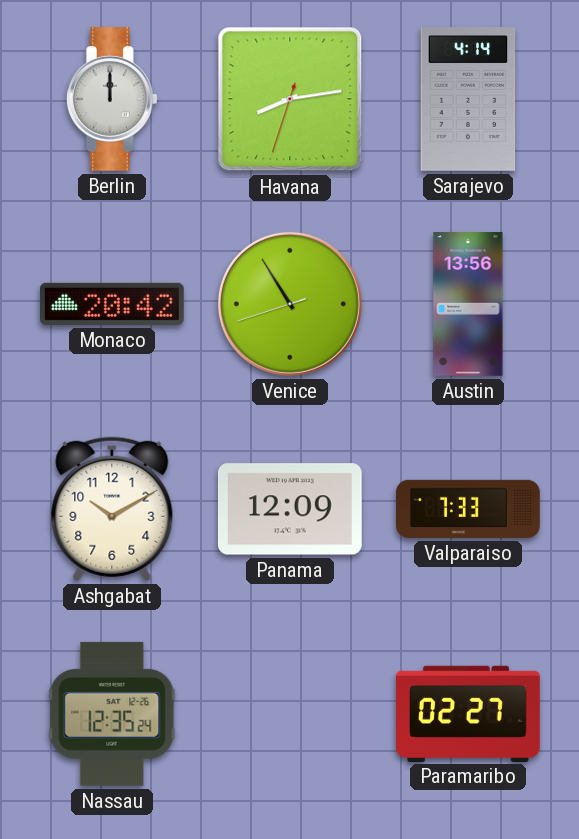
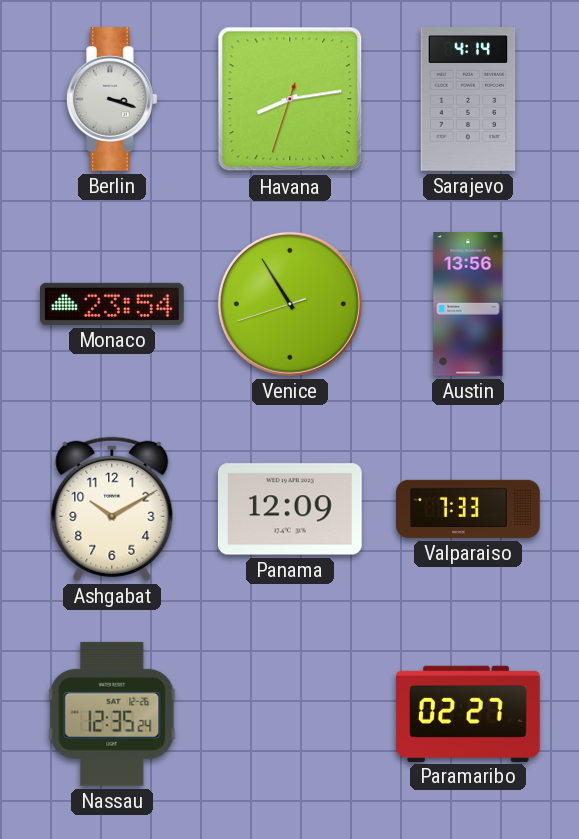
Berlin: 12:00 -> 3:18 (112, 100)
Monaco: 20:42 -> 23:54 (113, 304)
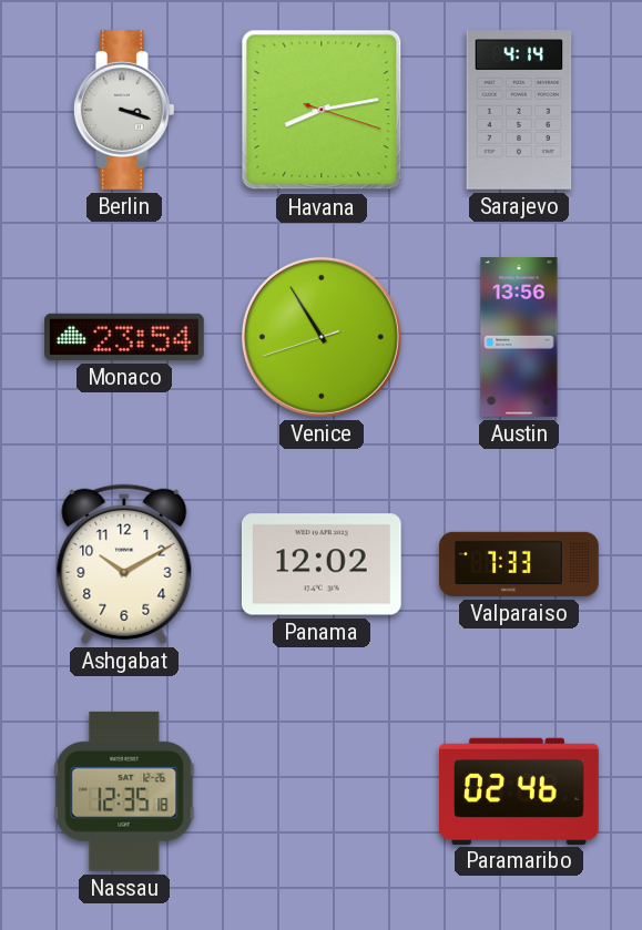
Havana: 8:13:33 -> 8:13:18 (322, 110)
Panama: 12:09 -> 12:02 (322, 564)
Nassau: 12:35:24 -> 12:35:18 (124, 791)
Paramaribo: 02:27 -> 02:46 (520, 790)
